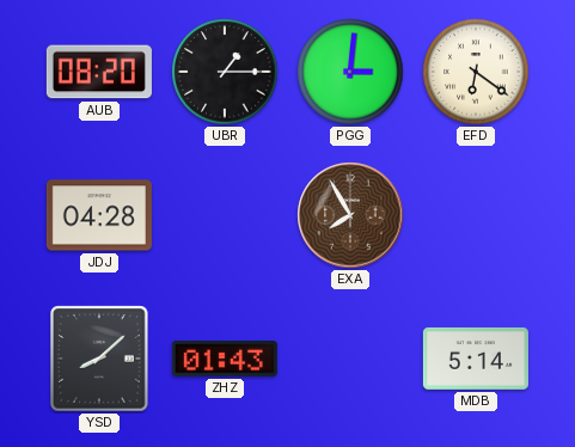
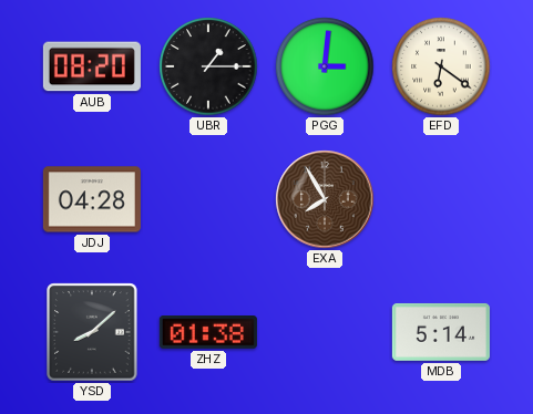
ZHZ: 01:43 -> 01:38 (208, 333)
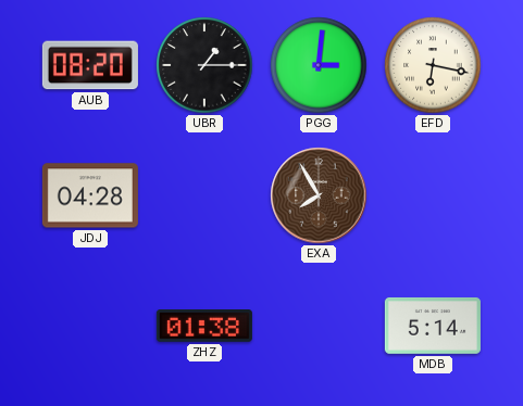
EFD: 6:21 -> 6:17 (433, 65)
YSD: 8:08 -> none (92, 332)
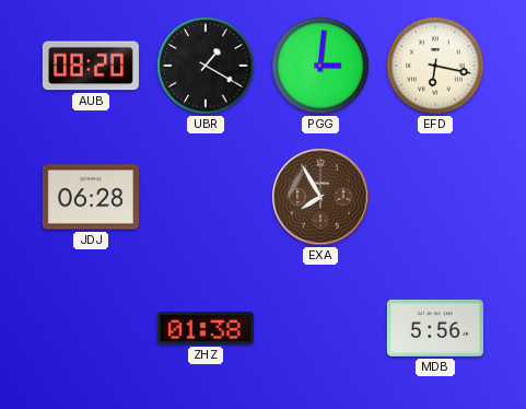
UBR: 1:15 -> 1:20 (206, 66)
JDJ: 04:28 -> 06:28 (91, 197)
MDB: 5:14 -> 5:56 (435, 328)
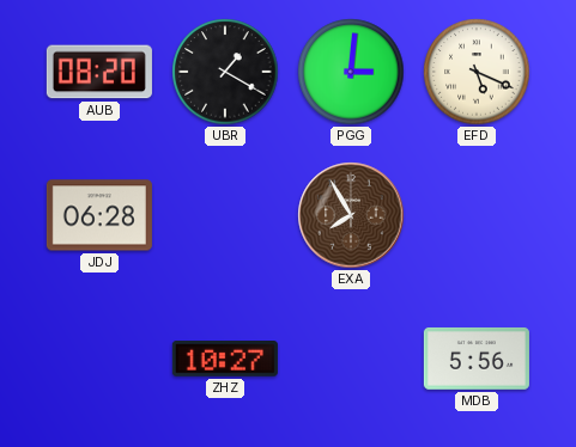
EFD: 6:17 -> 5:19 (477, 72)
ZHZ: 01:38 -> 10:27 (225, 360)
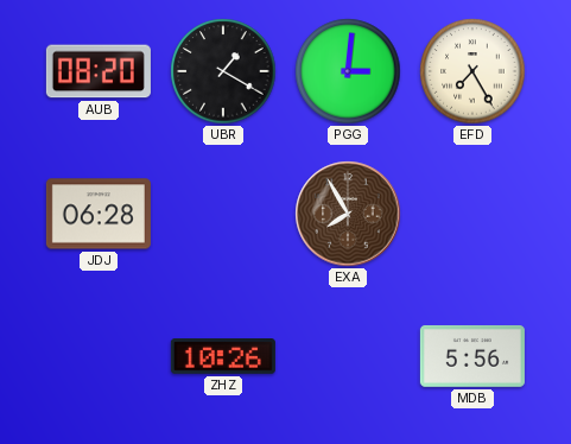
EFD: 5:19 -> 7:25 (472, 71)
ZHZ: 10:27 -> 10:26 (223, 357)
